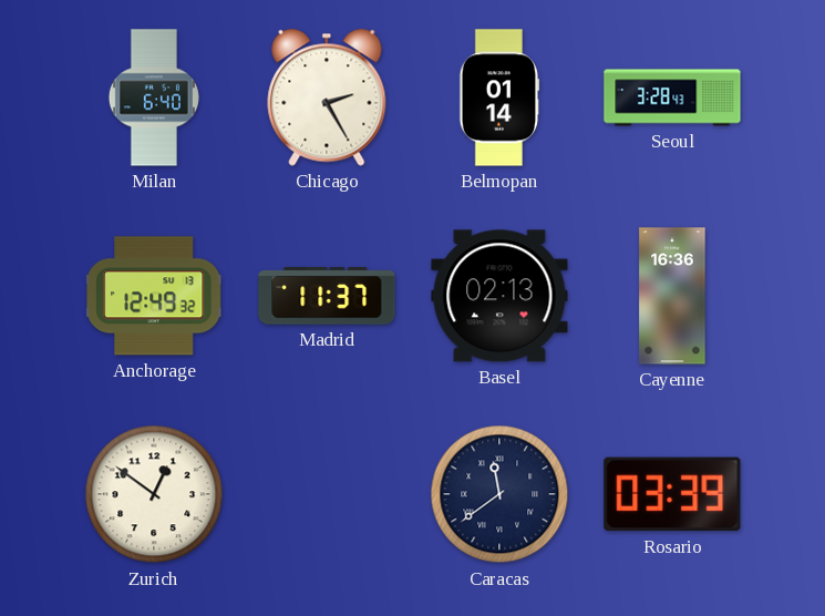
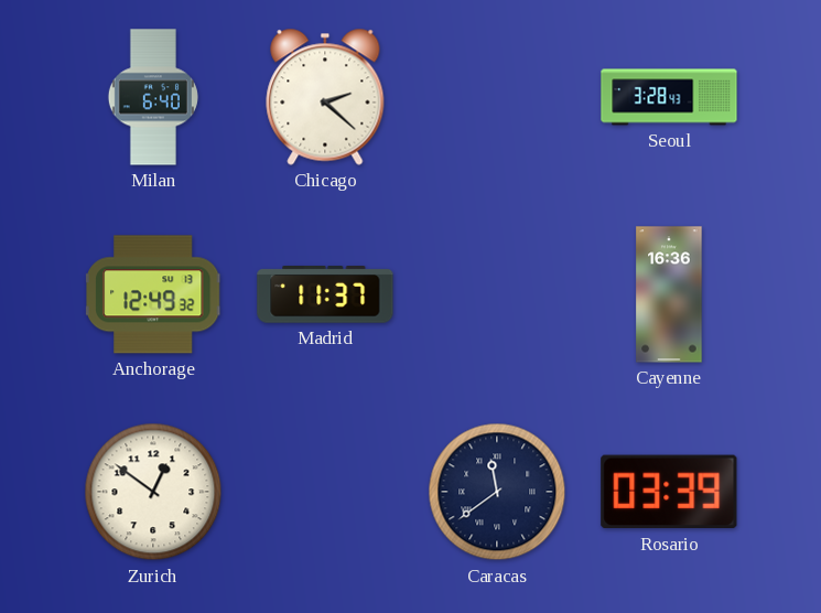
Chicago: 2:25 -> 2:22 (325, 97)
Belmopan: 01:14 -> none (499, 97)
Basel: 02:13 -> none (499, 296)
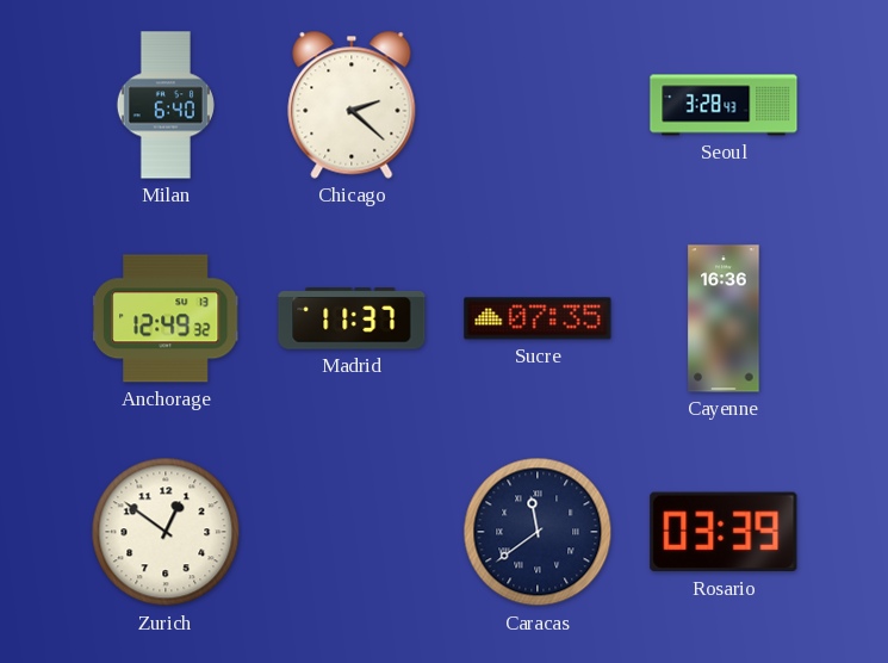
Sucre: none -> 07:35 (538, 318)
